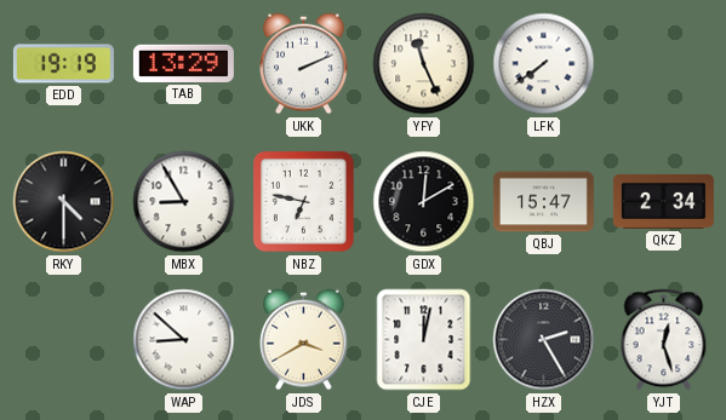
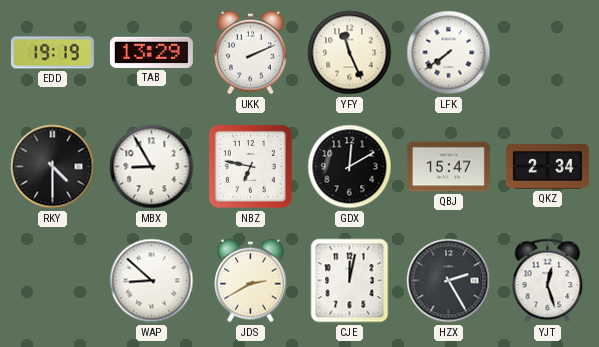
JDS: 3:40 -> 2:40 (251, 281)
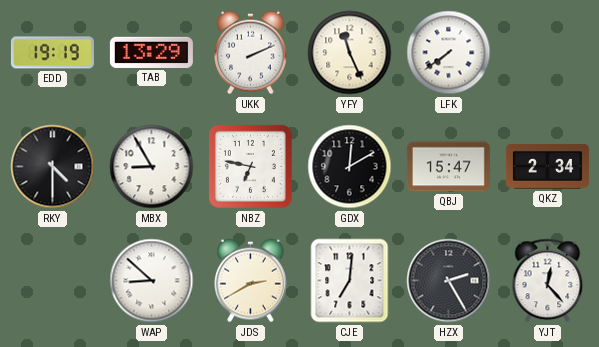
CJE: 12:02 -> 7:01 (350, 281)
YJT: 12:27 -> 12:23 (548, 281)
